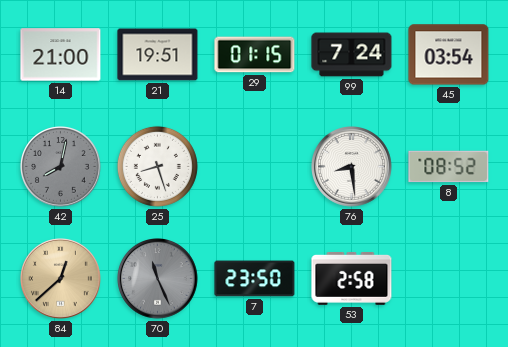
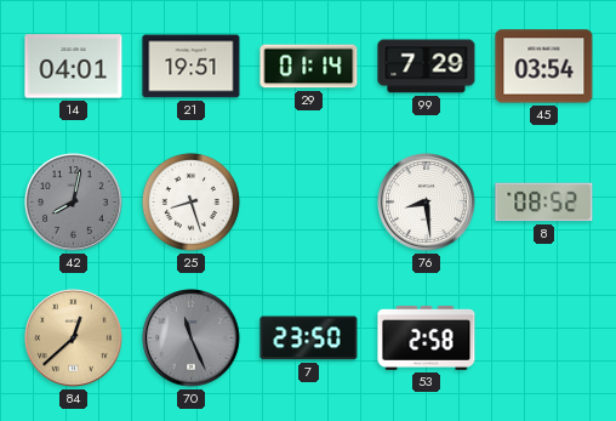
14: 21:00 -> 04:01 (74, 67)
29: 01:15 -> 01:14 (309, 67)
99: 7:24 -> 7:29 (427, 67)
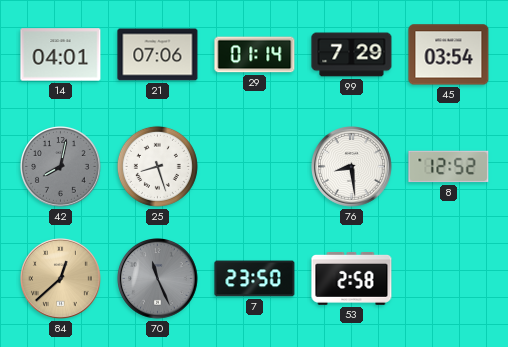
21: 19:51 -> 07:06 (158, 55)
8: 08:52 -> 12:52 (449, 167)
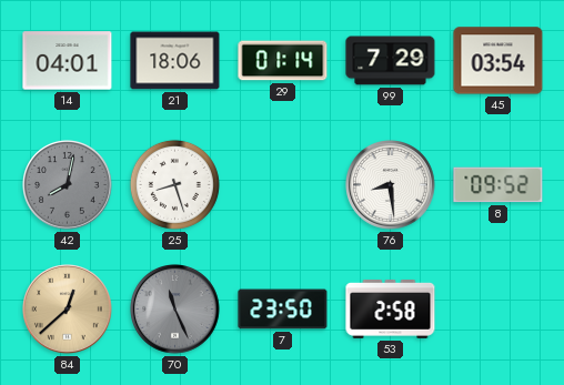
21: 07:06 -> 18:06 (175, 61)
8: 12:52 -> 09:52 (498, 185)
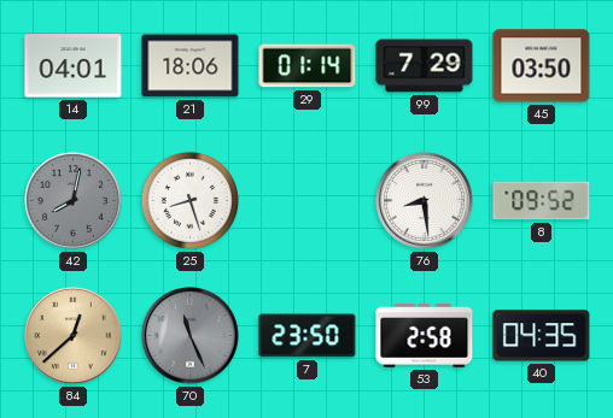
45: 03:54 -> 03:50 (542, 66)
40: none -> 04:35 (542, 336)
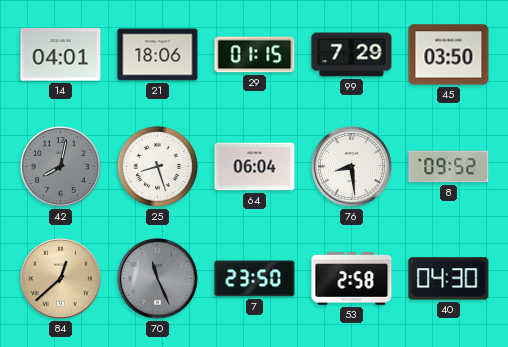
29: 01:14 -> 01:15 (255, 55)
64: none -> 06:04 (255, 167)
40: 04:35 -> 04:30 (449, 279)
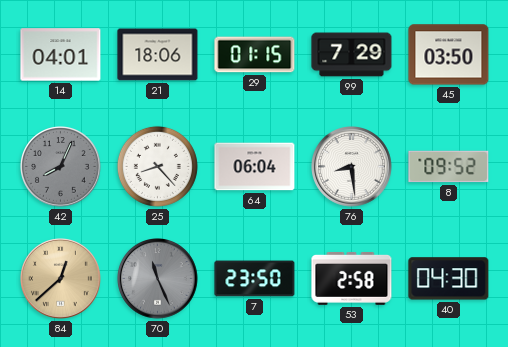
42: 8:02 -> 8:04 (61, 167)
25: 8:27 -> 8:23 (157, 166)
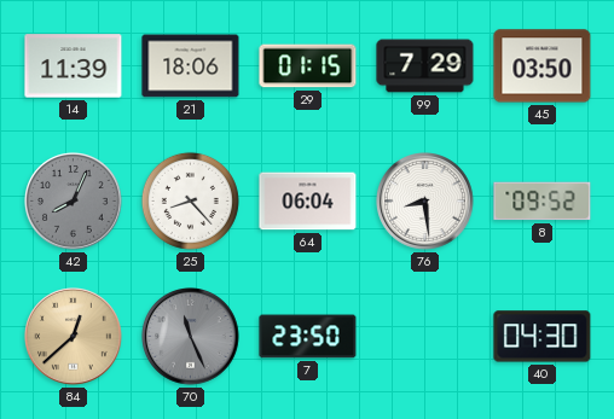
14: 04:01 -> 11:39 (74, 66)
53: 2:58 -> none (352, 278)
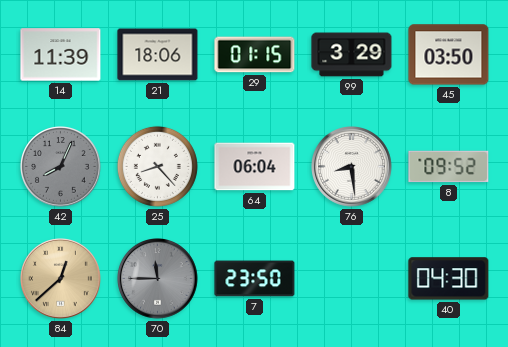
99: 7:29 -> 3:29 (352, 55)
70: 11:26 -> 11:45 (158, 279)
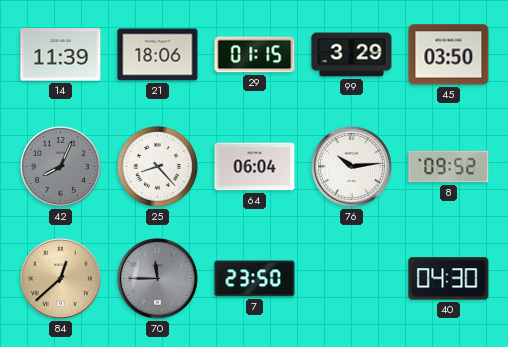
76: 8:29 -> 10:14 (352, 167)
